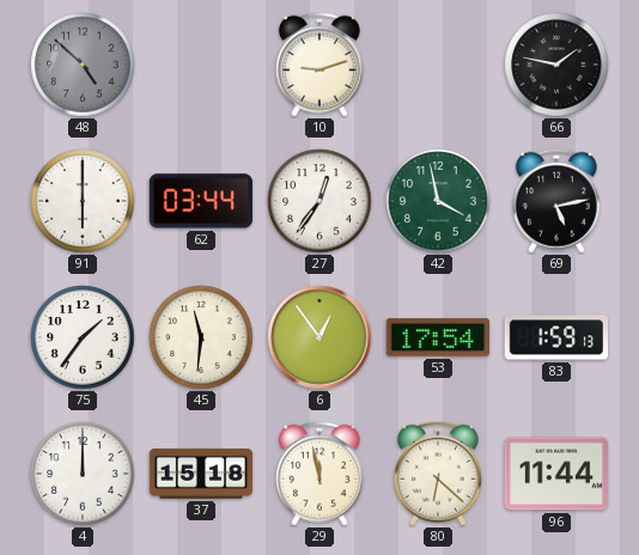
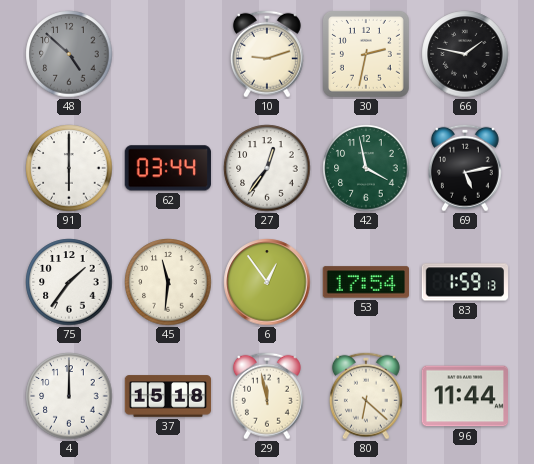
30: none -> 2:32 (366, 54)
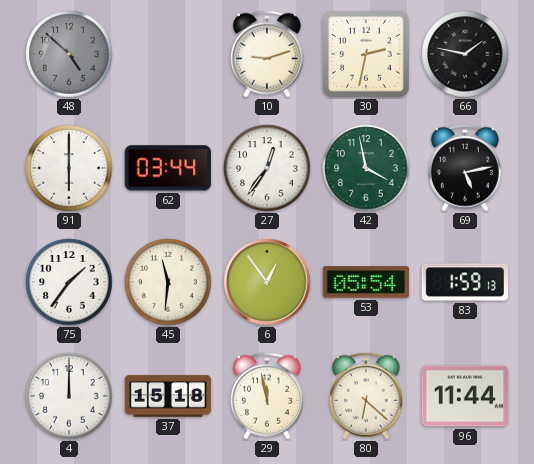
53: 17:54 -> 05:54 (365, 282)
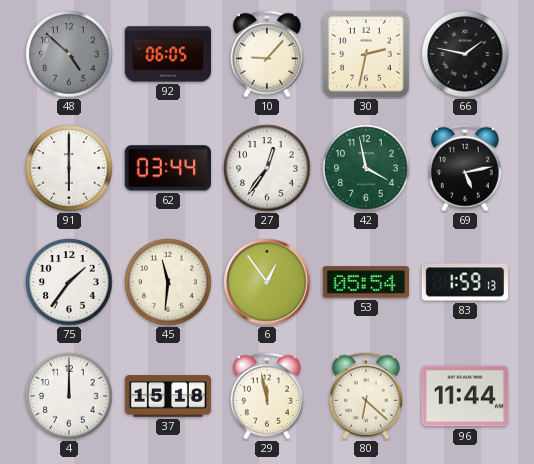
92: none -> 06:05 (168, 54)
10: 9:12 -> 9:07 (267, 54)
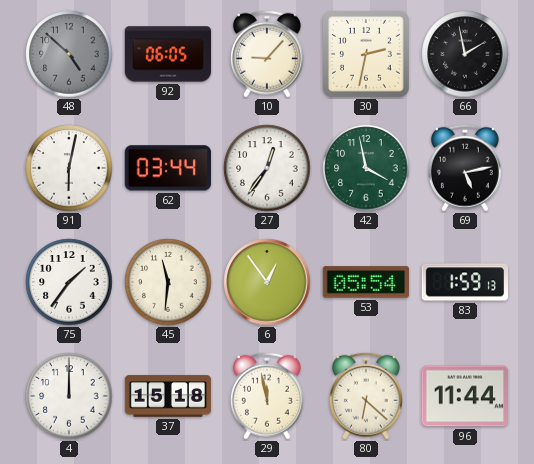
66: 1:47 -> 1:58 (465, 54)
91: 6:00 -> 6:02 (69, 168)
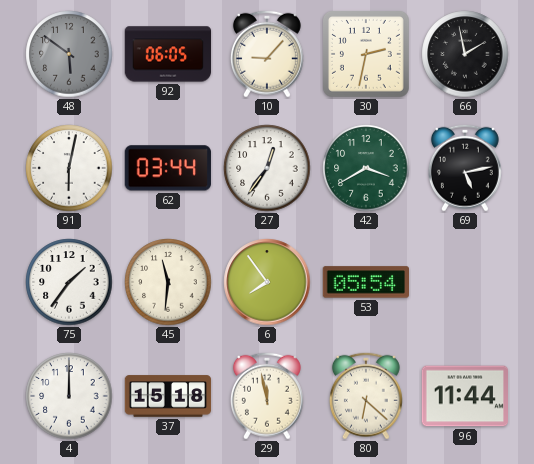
48: 4:52 -> 5:51 (69, 54)
42: 3:58 -> 3:40 (366, 168)
6: 12:54 -> 7:54 (267, 282)
83: 1:59 -> none (465, 282)
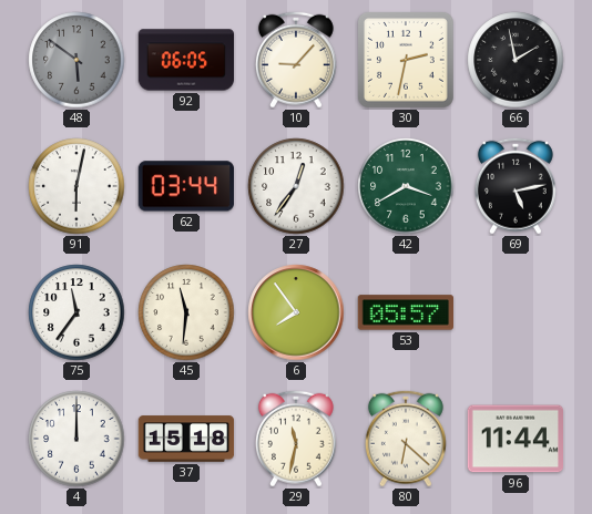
75: 1:36 -> 11:36 (76, 312)
53: 05:54 -> 05:57 (405, 312)
29: 11:58 -> 11:32 (296, 439)
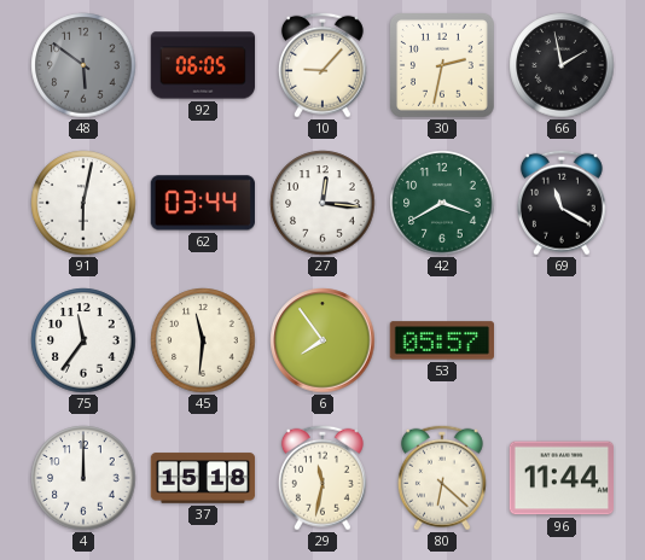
27: 12:36 -> 12:16 (322, 203)
69: 5:13 -> 11:20 (562, 203)
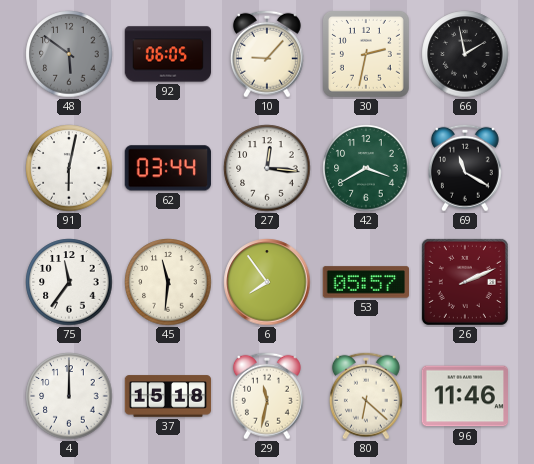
26: none -> 2:11 (465, 282)
96: 11:44 -> 11:46 (464, 396)
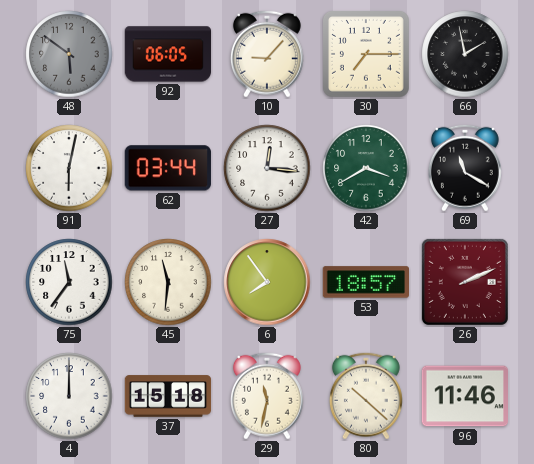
30: 2:32 -> 7:15 (366, 54)
53: 05:57 -> 18:57 (365, 282)
80: 6:22 -> 10:22 (366, 396)
